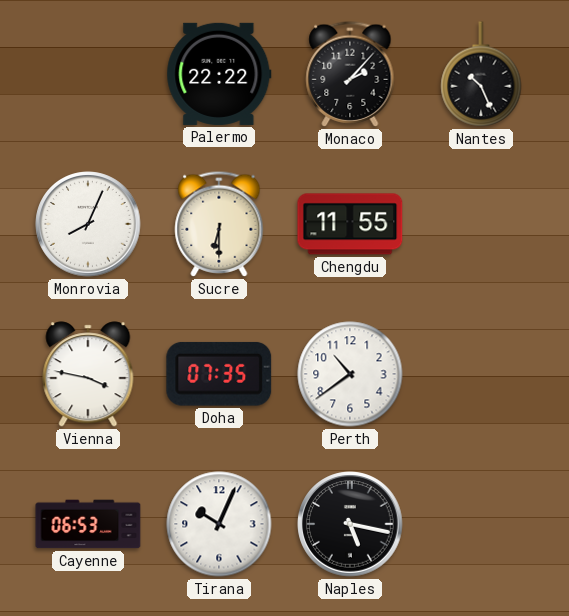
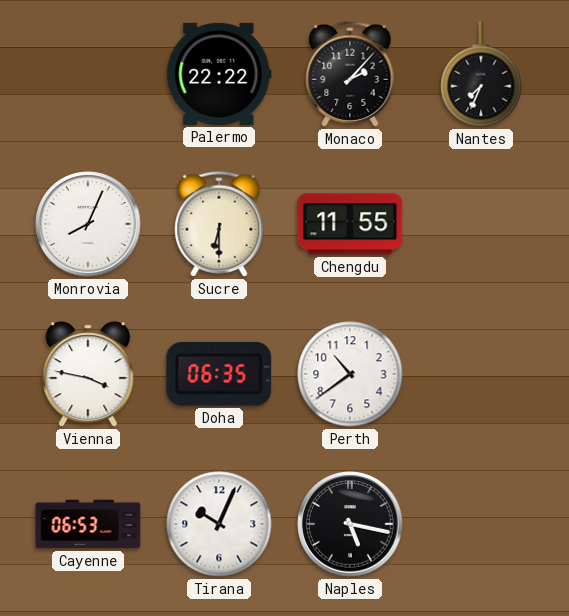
Nantes: 10:26 -> 7:34 (481, 74)
Doha: 07:35 -> 06:35 (219, 374)
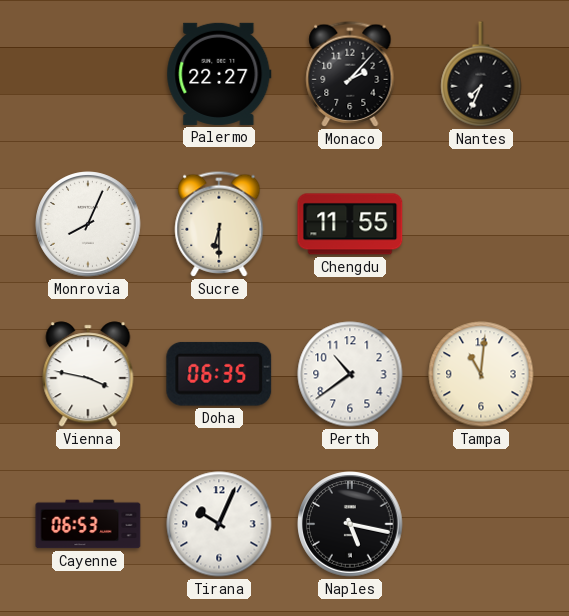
Palermo: 22:22 -> 22:27 (219, 74)
Tampa: none -> 11:01 (481, 374)
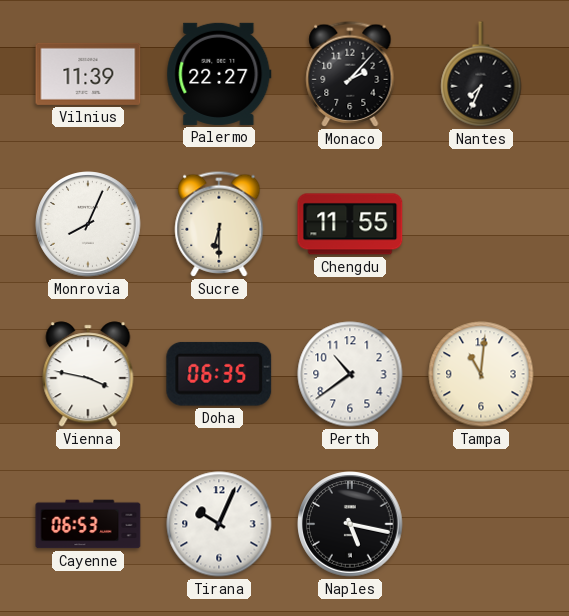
Vilnius: none -> 11:39 (88, 74)
